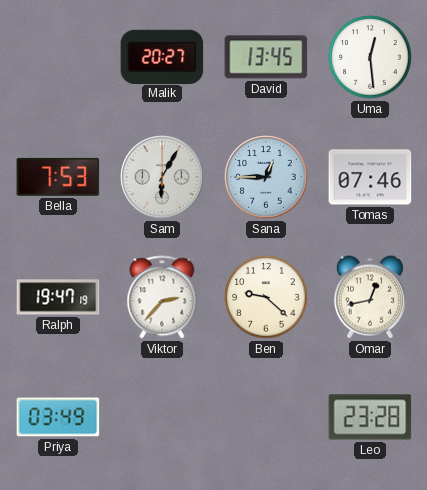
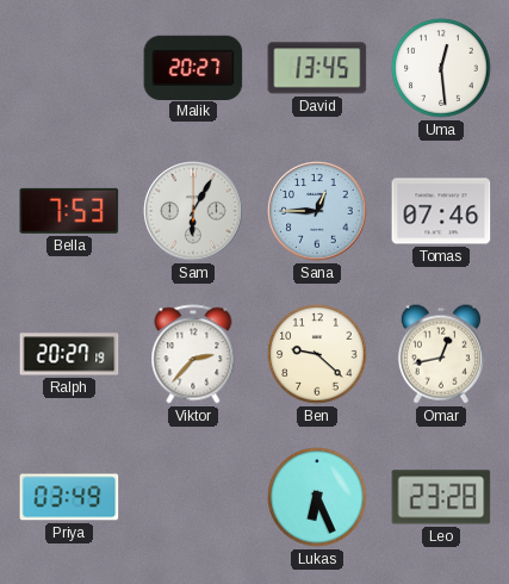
Ralph: 19:47 -> 20:27 (69, 354)
Lukas: none -> 6:26 (317, 497)
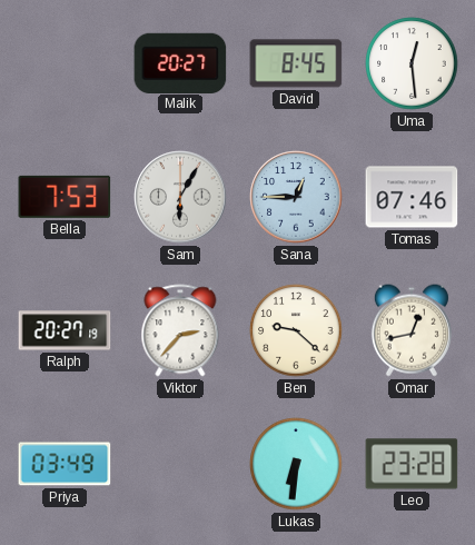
David: 13:45 -> 8:45 (296, 63)
Lukas: 6:26 -> 6:31 (296, 464)
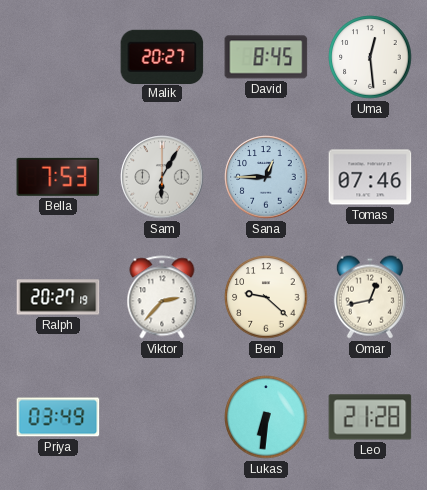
Leo: 23:28 -> 21:28 (370, 417)
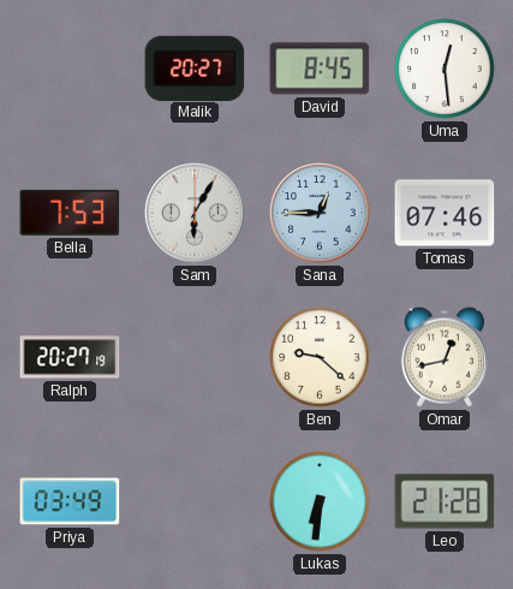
Viktor: 2:37 -> none (162, 297)
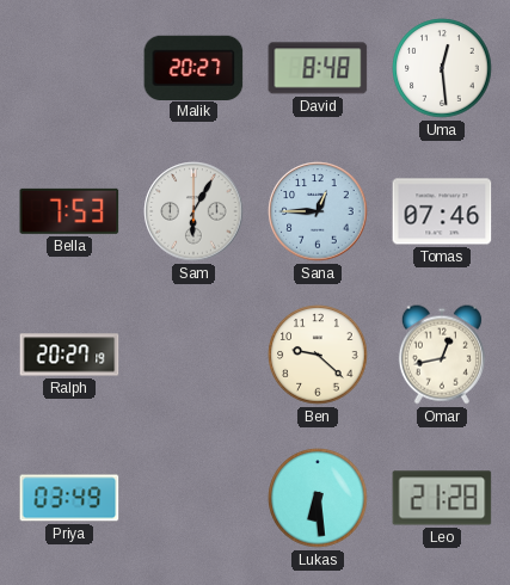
David: 8:45 -> 8:48 (318, 68)
Lukas: 6:31 -> 6:29 (318, 498)
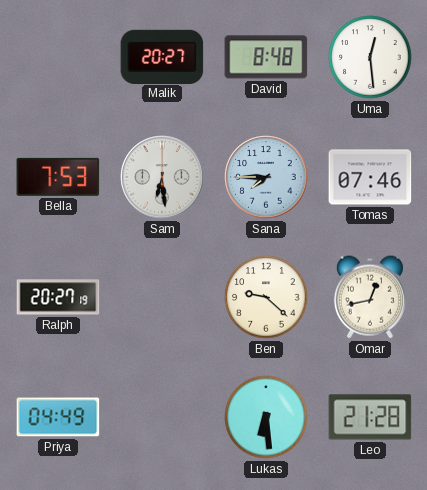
Sam: 6:05 -> 6:29 (162, 177)
Sana: 12:45 -> 7:45 (266, 177)
Priya: 03:49 -> 04:49 (58, 417)
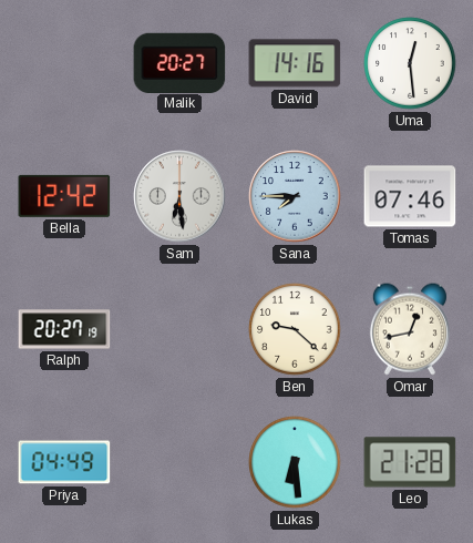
David: 8:48 -> 14:16 (295, 63)
Bella: 7:53 -> 12:42 (64, 196)
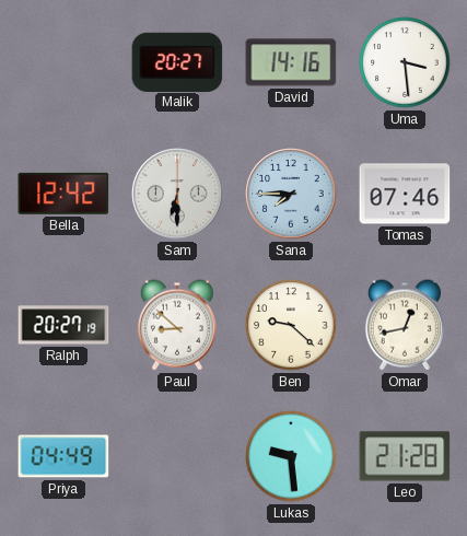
Uma: 12:29 -> 3:29 (405, 62)
Sam: 6:29 -> 6:30 (177, 194)
Paul: none -> 8:52 (177, 325)
Lukas: 6:29 -> 9:29 (291, 456)
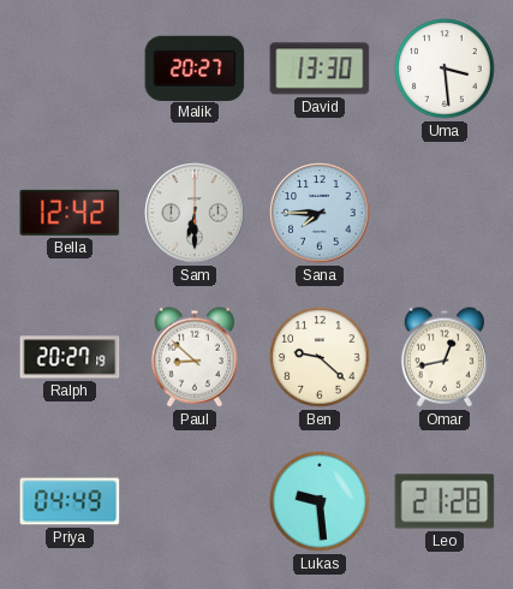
David: 14:16 -> 13:30 (320, 69)
Tomas: 07:46 -> none (405, 194)
